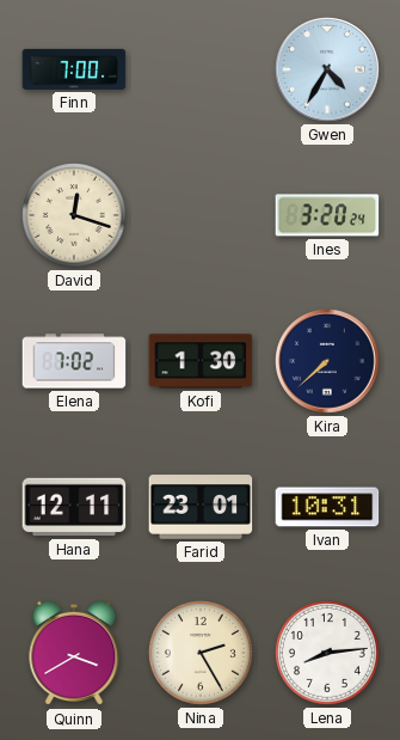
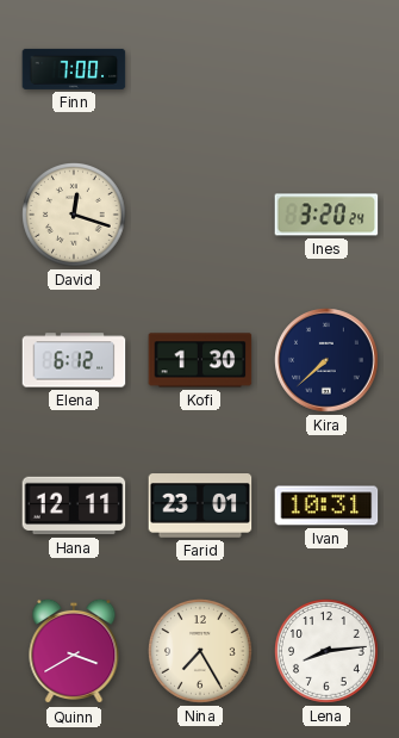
Gwen: 4:35 -> none (327, 69)
Elena: 7:02 -> 6:12 (74, 360)
Nina: 2:25 -> 7:25 (201, 652)
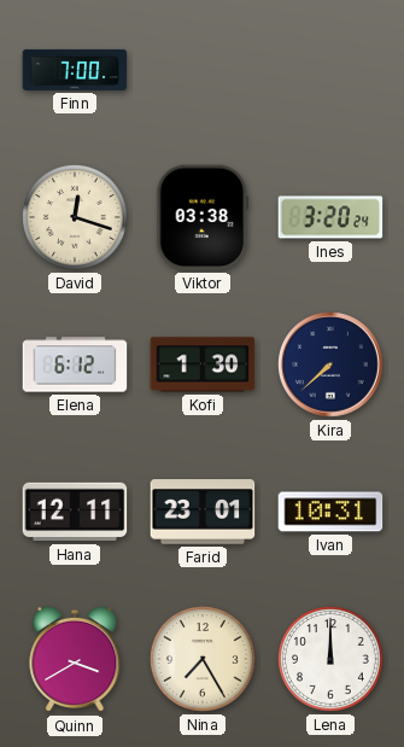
Viktor: none -> 03:38 (203, 217)
Lena: 8:14 -> 12:00 (332, 660)
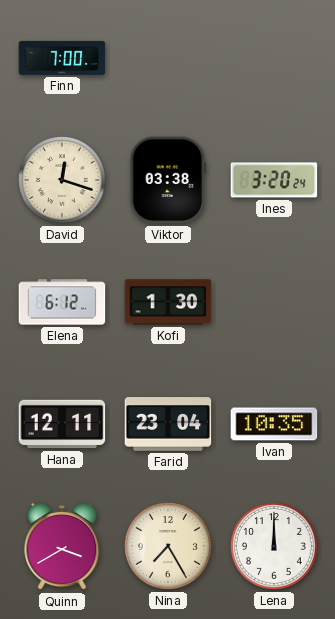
Kira: 7:38 -> none (330, 364)
Farid: 23:01 -> 23:04 (168, 424)
Ivan: 10:31 -> 10:35 (274, 424)
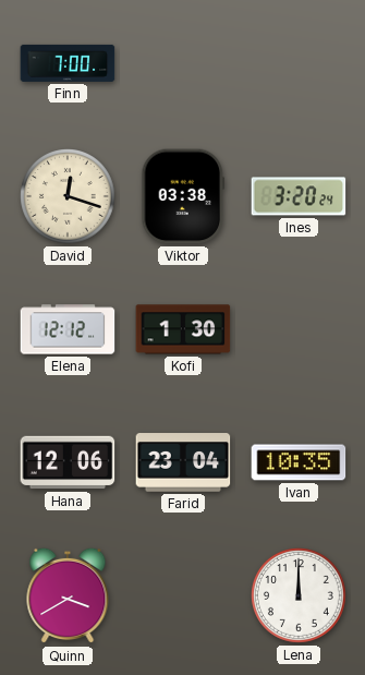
Elena: 6:12 -> 12:12 (68, 329)
Hana: 12:11 -> 12:06 (68, 462)
Nina: 7:25 -> none (169, 547)
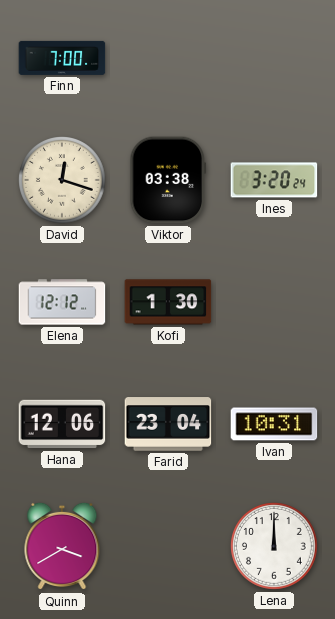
Ivan: 10:35 -> 10:31 (274, 424)
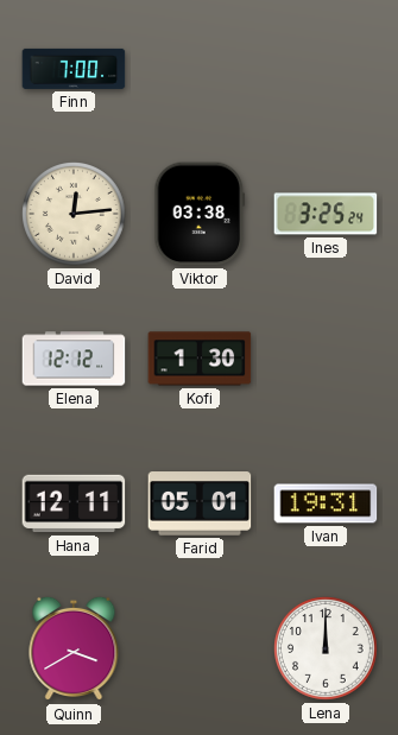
David: 12:18 -> 12:14 (75, 215)
Ines: 3:20 -> 3:25 (326, 214)
Hana: 12:06 -> 12:11 (74, 503)
Farid: 23:04 -> 05:01 (200, 503)
Ivan: 10:31 -> 19:31 (326, 503)
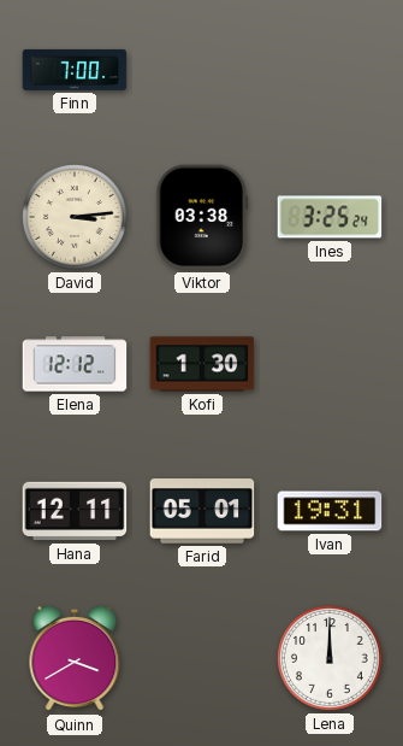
David: 12:14 -> 3:14 (76, 218)
